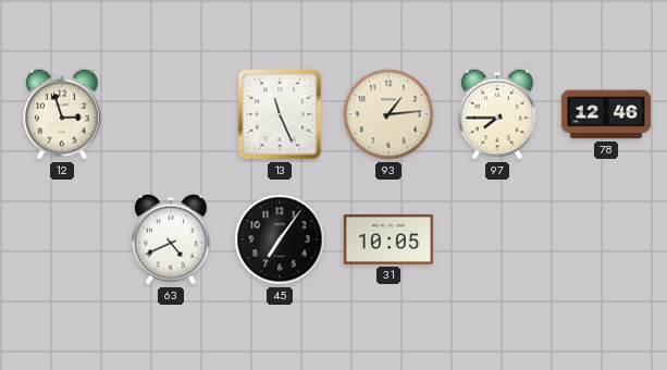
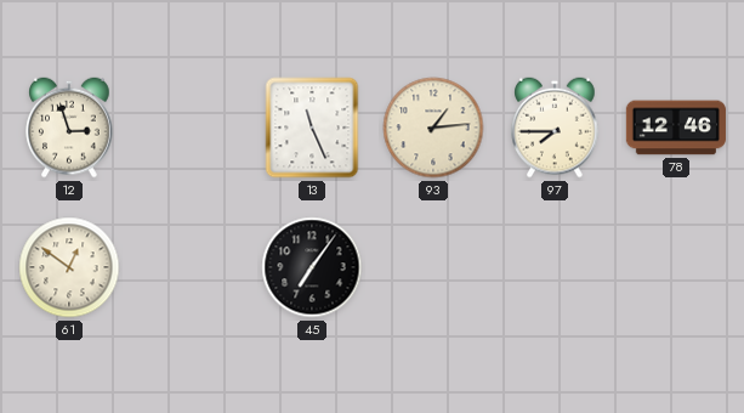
61: none -> 12:51 (69, 267)
63: 4:41 -> none (171, 239)
31: 10:05 -> none (388, 240)
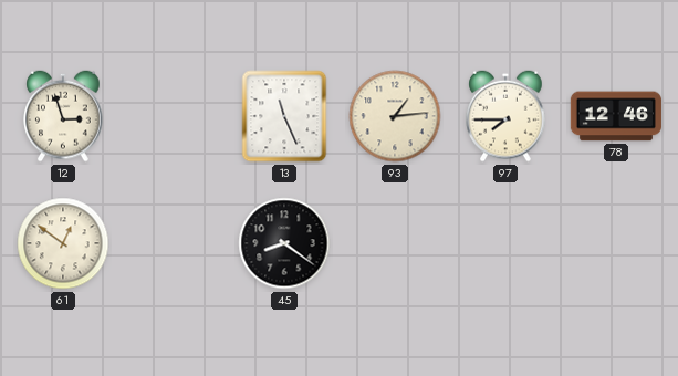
45: 7:06 -> 8:21 (284, 243)
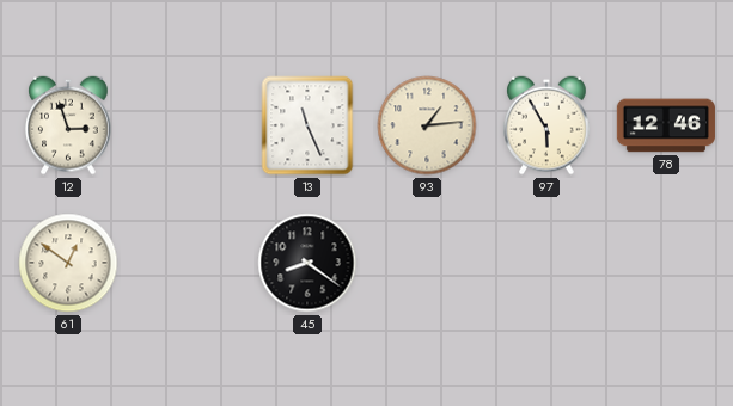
97: 7:45 -> 5:55 (546, 125)
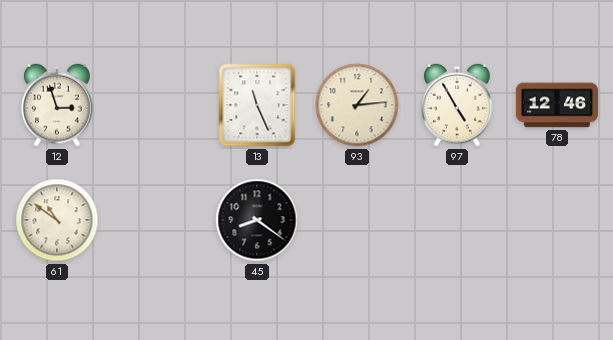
97: 5:55 -> 4:55 (457, 105)
61: 12:51 -> 10:51 (57, 220)
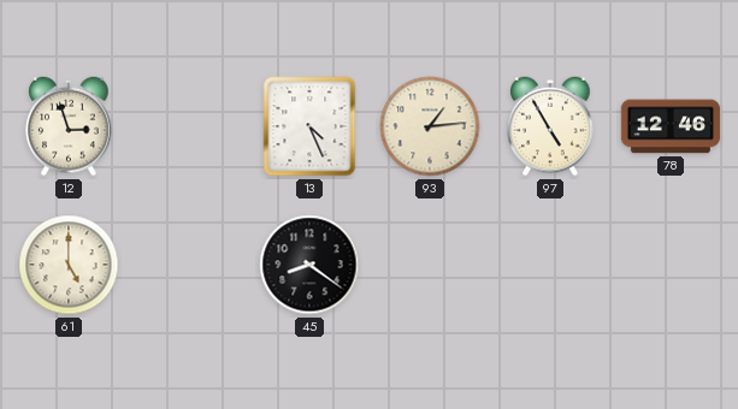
13: 11:26 -> 4:26 (309, 126)
61: 10:51 -> 5:00 (69, 265)
